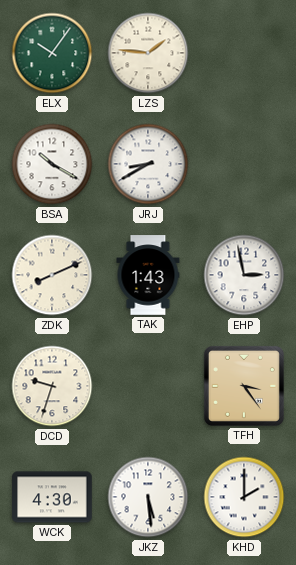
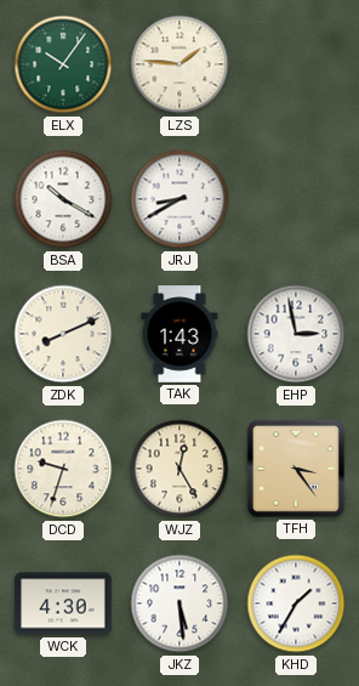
WJZ: none -> 12:25 (180, 469)
KHD: 2:00 -> 1:35 (296, 603)
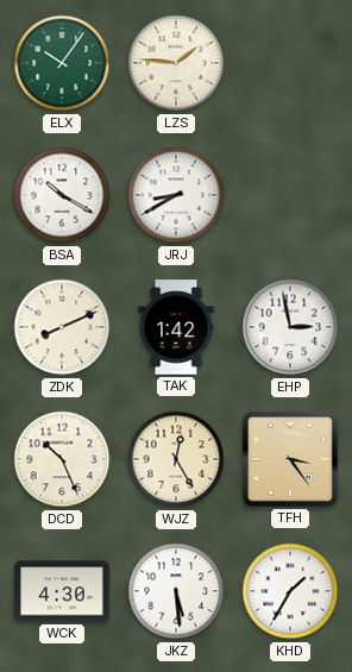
TAK: 1:43 -> 1:42 (176, 327)
DCD: 9:33 -> 10:26 (62, 459)
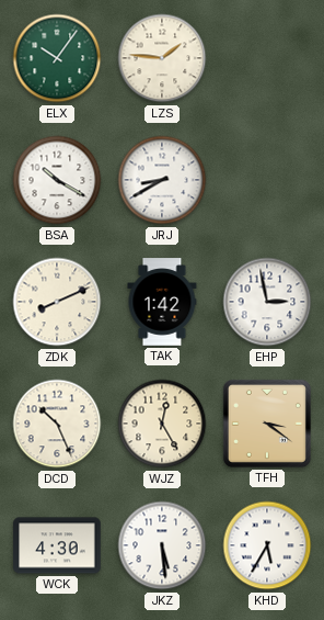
TFH: 3:24 -> 3:21 (267, 424)
KHD: 1:35 -> 5:35 (267, 545)
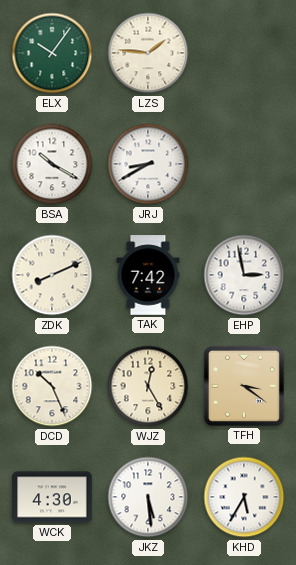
TAK: 1:42 -> 7:42 (148, 275)
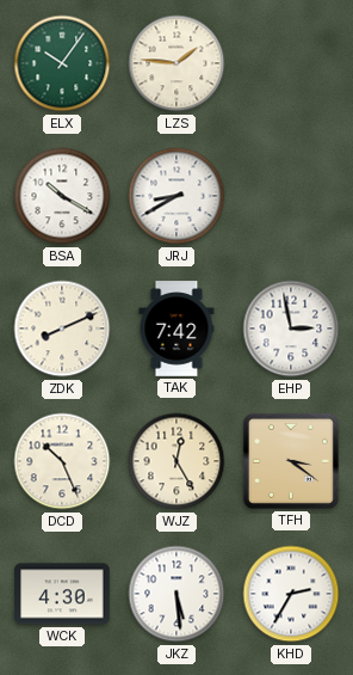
KHD: 5:35 -> 2:35 (291, 594)
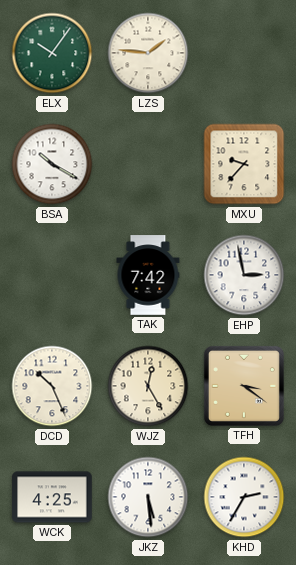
JRJ: 8:40 -> none (176, 196)
MXU: none -> 9:37 (244, 164)
ZDK: 8:11 -> none (62, 329)
WCK: 4:30 -> 4:25 (52, 497)
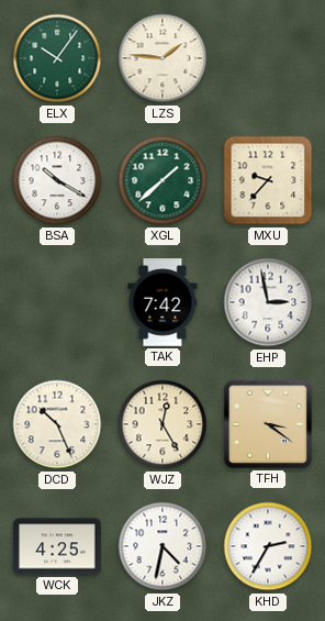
XGL: none -> 1:38 (162, 180)
JKZ: 5:29 -> 4:32 (162, 546)
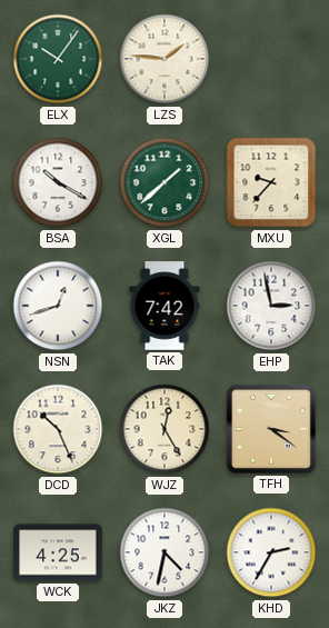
NSN: none -> 12:42 (58, 306)
